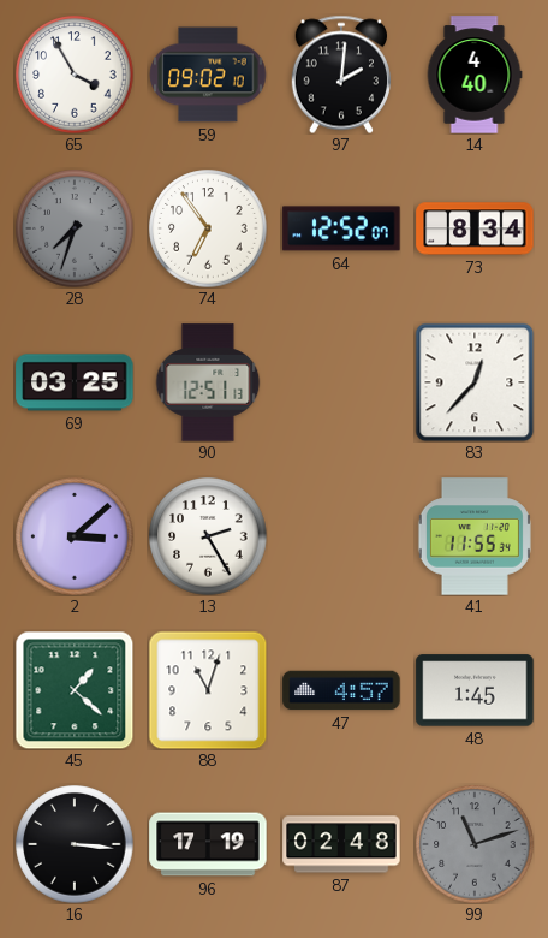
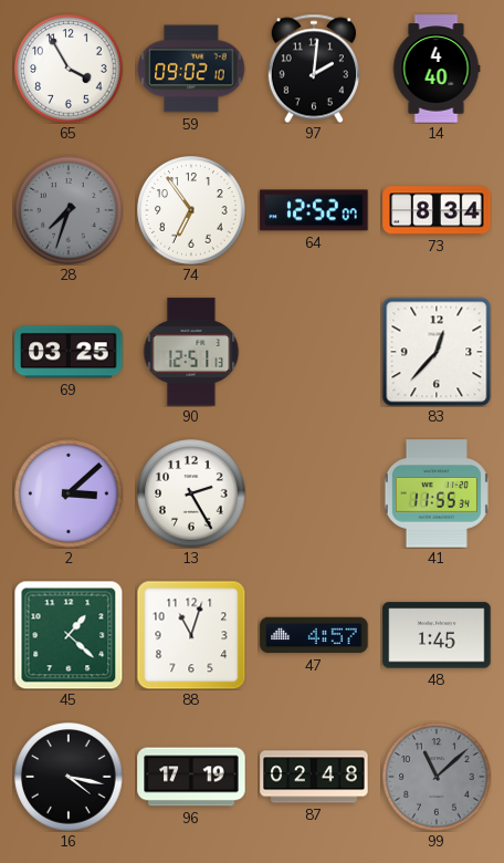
16: 3:16 -> 4:17 (69, 777)
99: 11:12 -> 11:08 (437, 777)
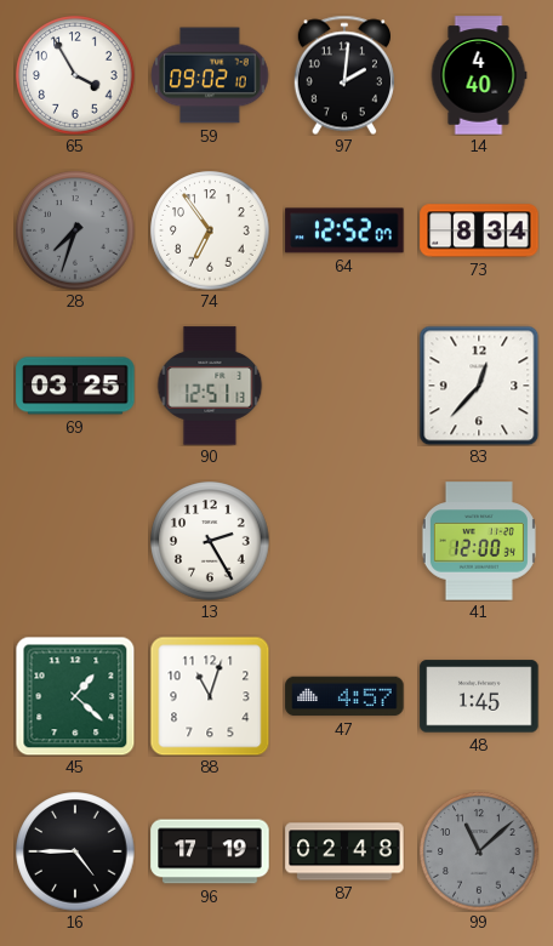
2: 3:08 -> none (69, 493)
41: 11:55 -> 12:00 (479, 541)
16: 4:17 -> 4:45 (75, 851)
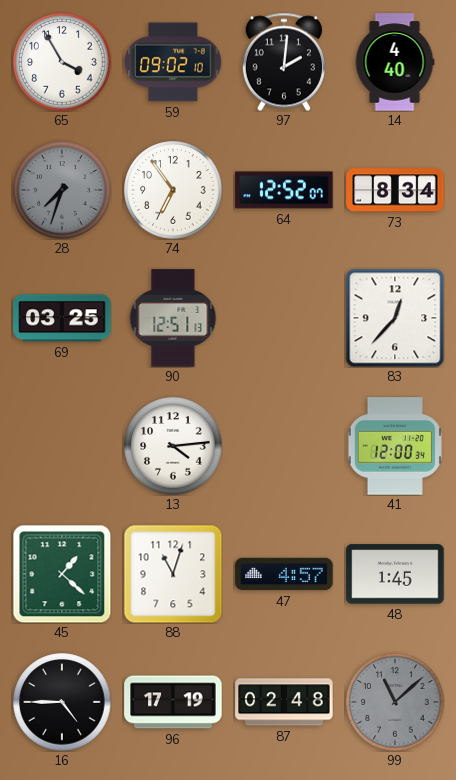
13: 2:25 -> 4:14 (173, 446)
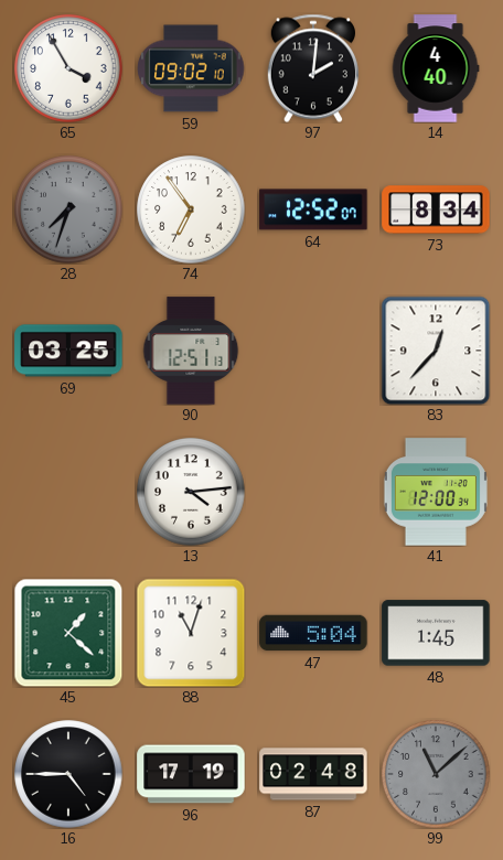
47: 4:57 -> 5:04 (313, 633)
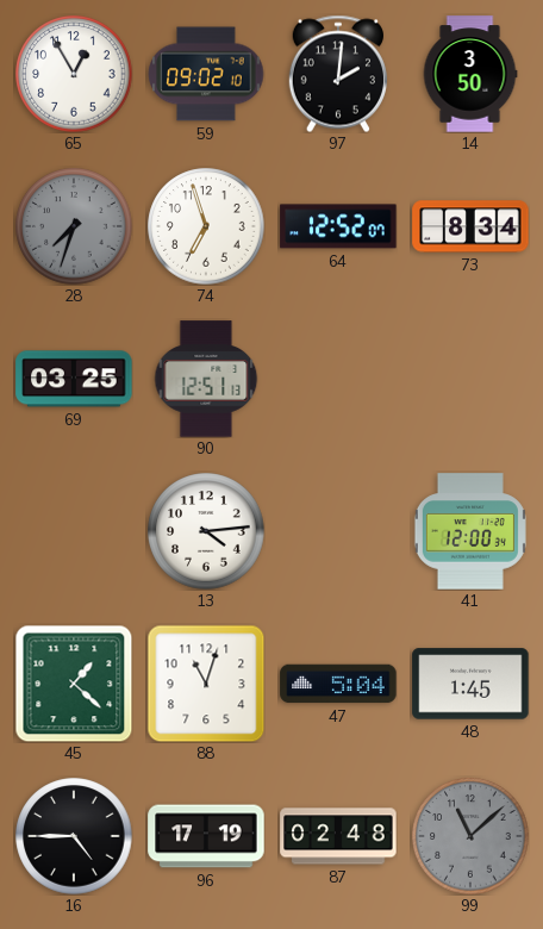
65: 3:55 -> 12:55 (74, 74)
14: 4:40 -> 3:50 (470, 74)
74: 6:54 -> 6:57 (206, 226)
83: 12:37 -> none (436, 351)
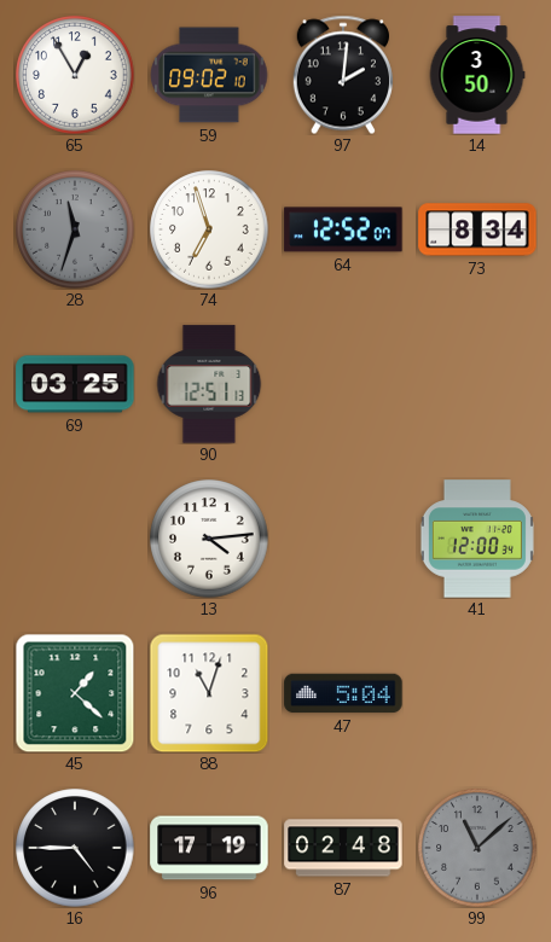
28: 7:33 -> 11:33 (75, 229)
48: 1:45 -> none (470, 684)
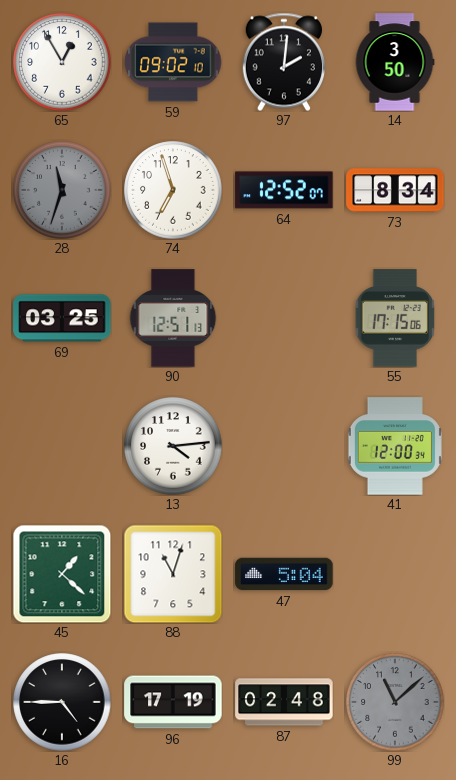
55: none -> 17:15 (395, 318)
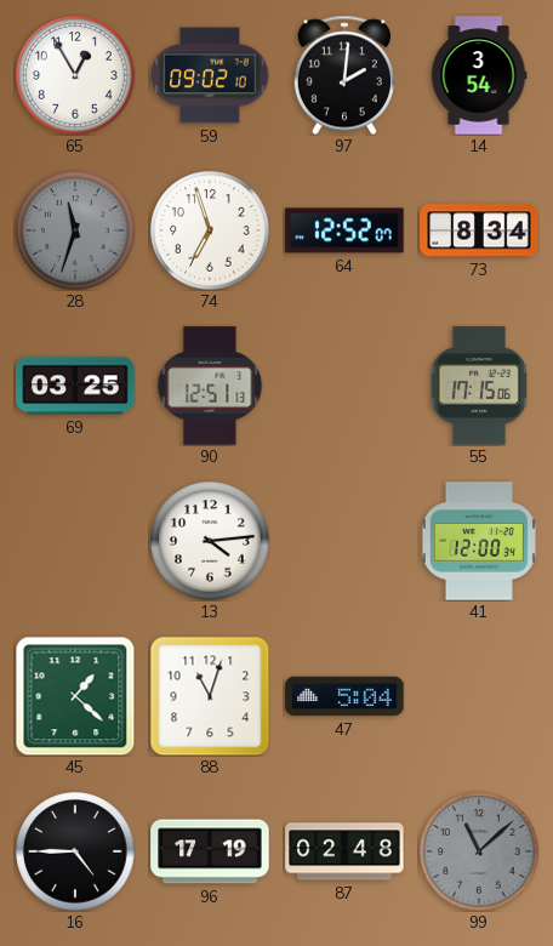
14: 3:50 -> 3:54 (479, 75)
